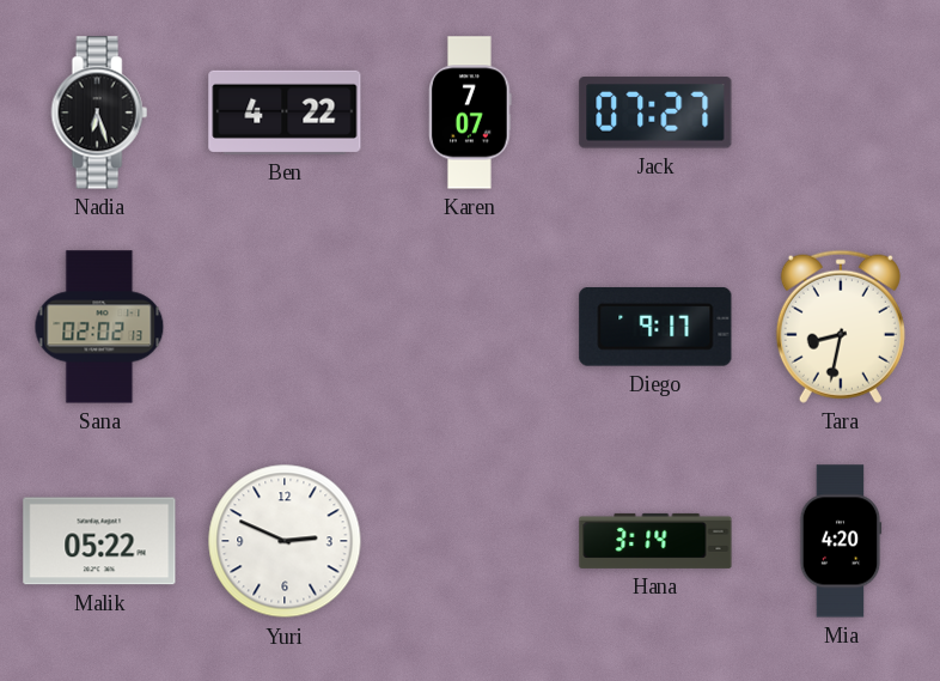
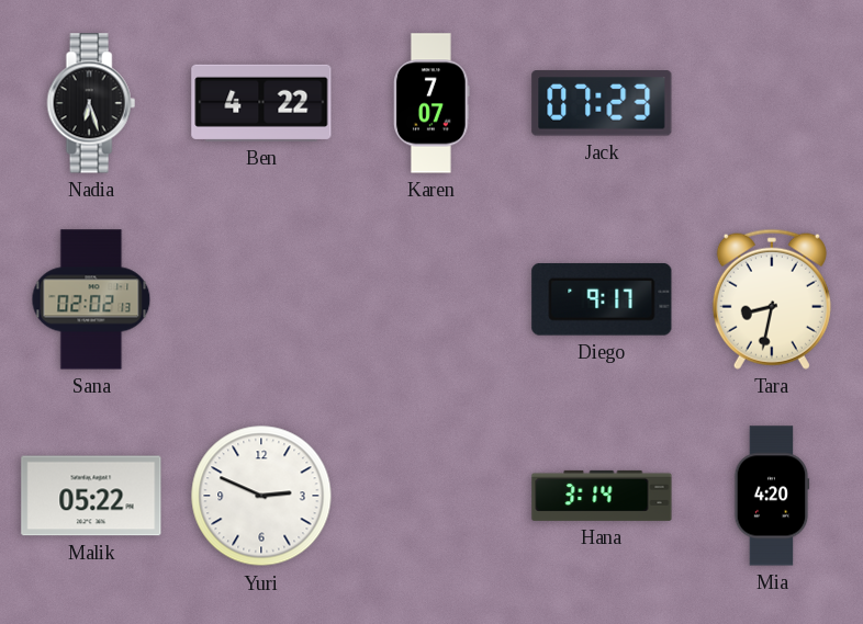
Jack: 07:27 -> 07:23 (602, 103)
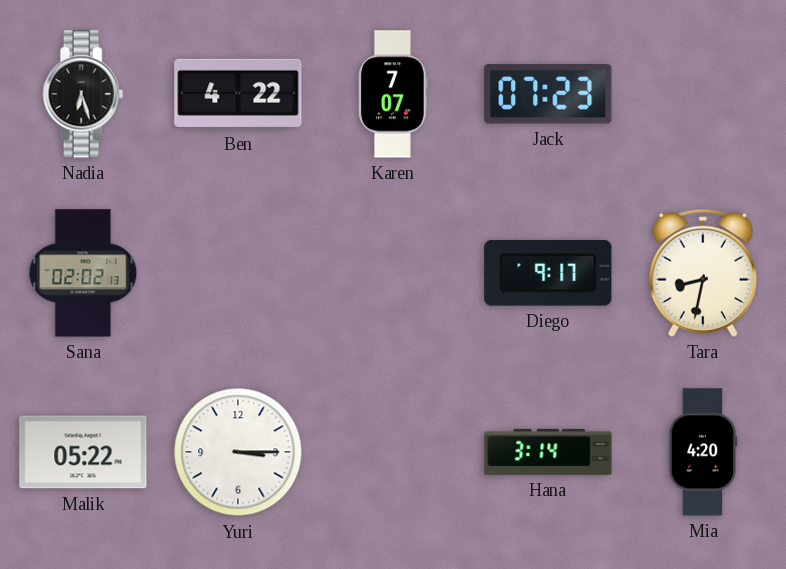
Yuri: 2:49 -> 3:15 (238, 452)
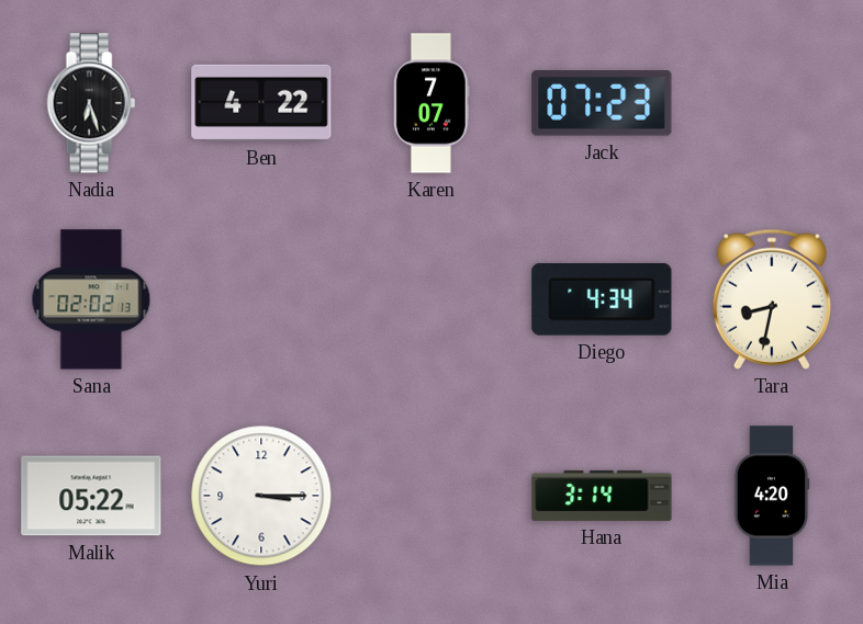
Diego: 9:17 -> 4:34 (602, 299)
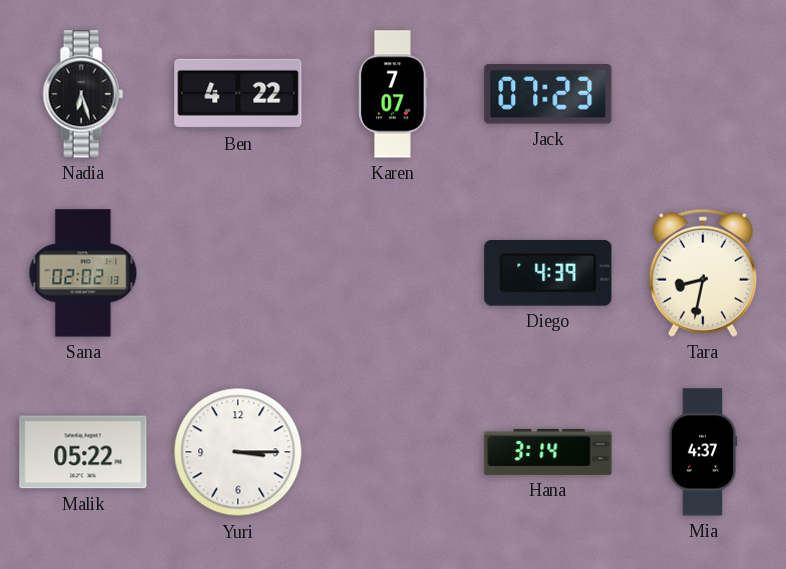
Diego: 4:34 -> 4:39 (548, 273)
Mia: 4:20 -> 4:37 (703, 452)
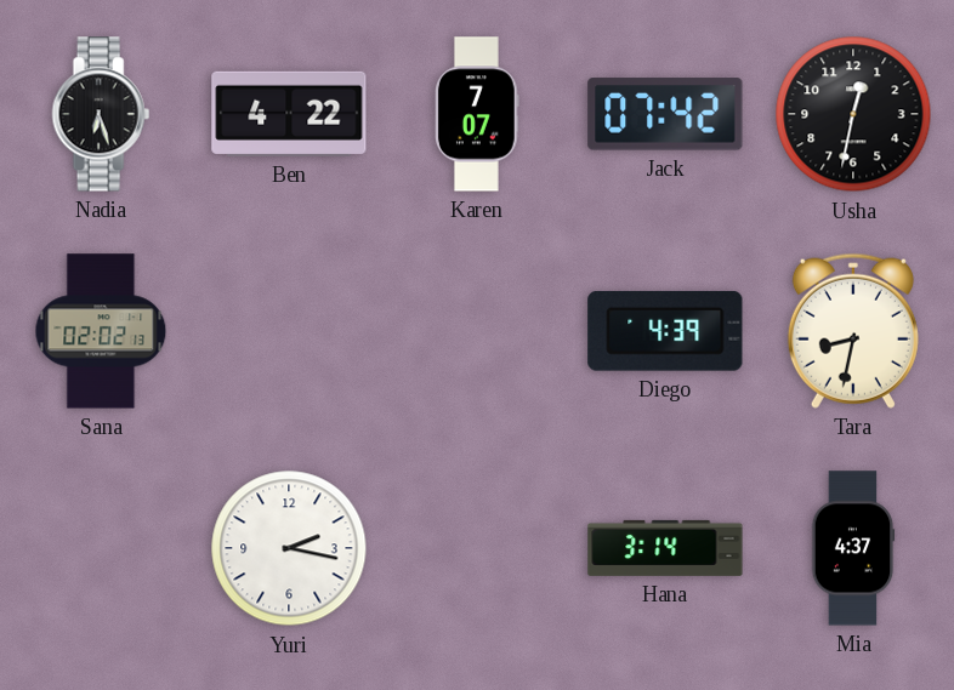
Jack: 07:23 -> 07:42 (665, 114)
Usha: none -> 12:32 (853, 114)
Malik: 05:22 -> none (83, 452)
Yuri: 3:15 -> 2:17 (289, 548)
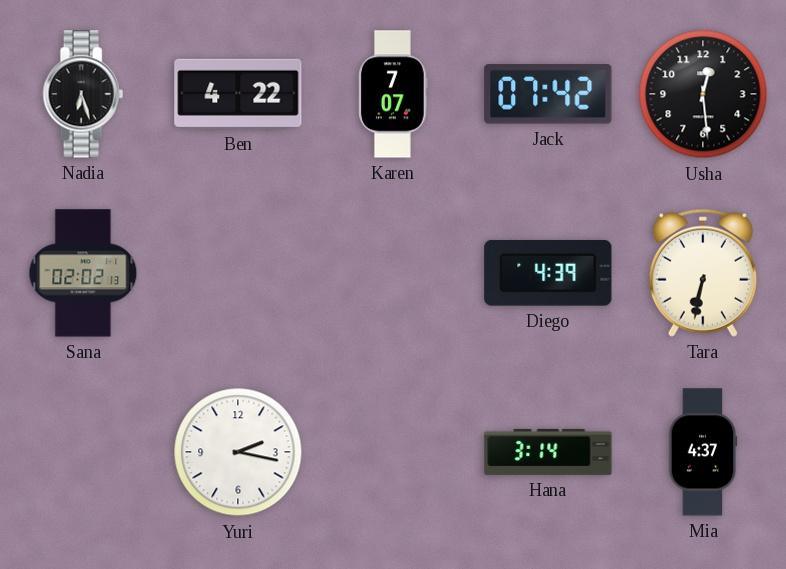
Usha: 12:32 -> 12:29 (703, 94)
Tara: 8:32 -> 6:32 (703, 273)
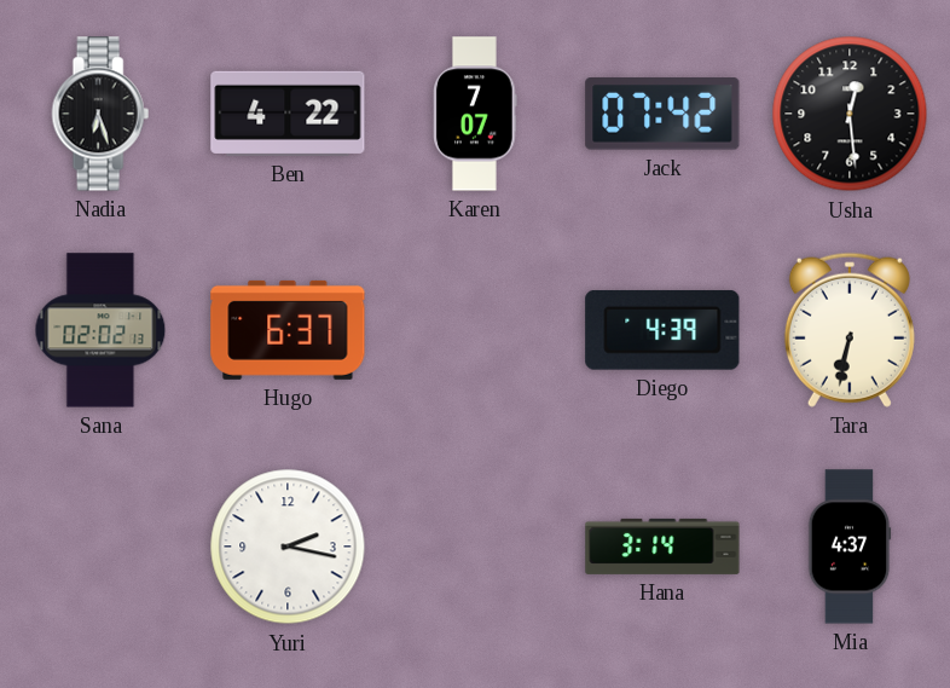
Hugo: none -> 6:37 (288, 330)
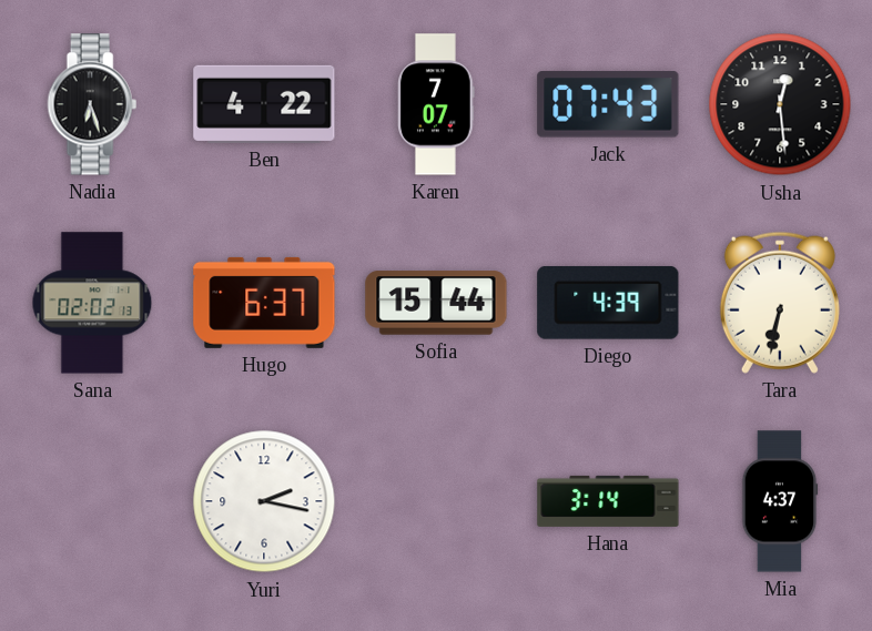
Jack: 07:42 -> 07:43 (608, 104)
Sofia: none -> 15:44 (436, 303)
